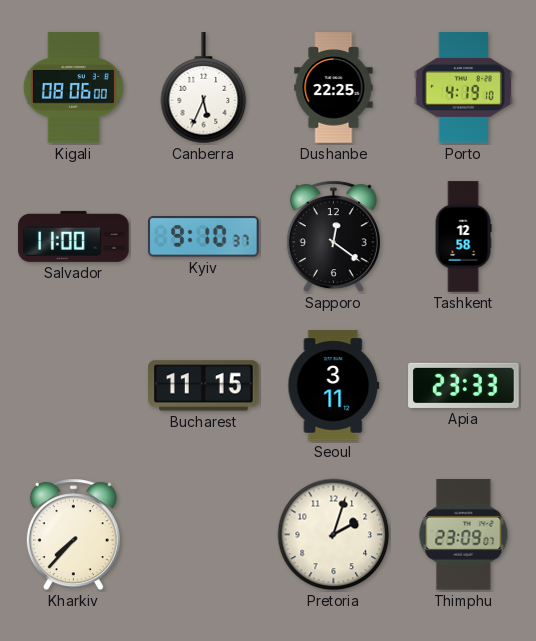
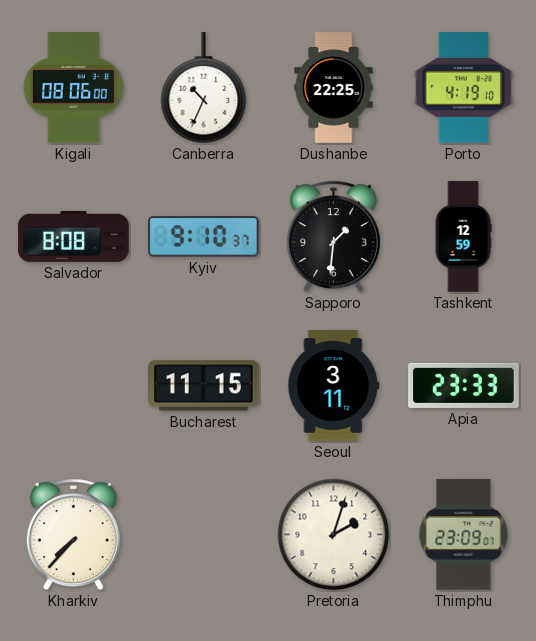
Canberra: 5:34 -> 10:34 (204, 88)
Salvador: 11:00 -> 8:08 (74, 236)
Sapporo: 12:21 -> 1:31 (333, 237)
Tashkent: 12:58 -> 12:59 (463, 237)
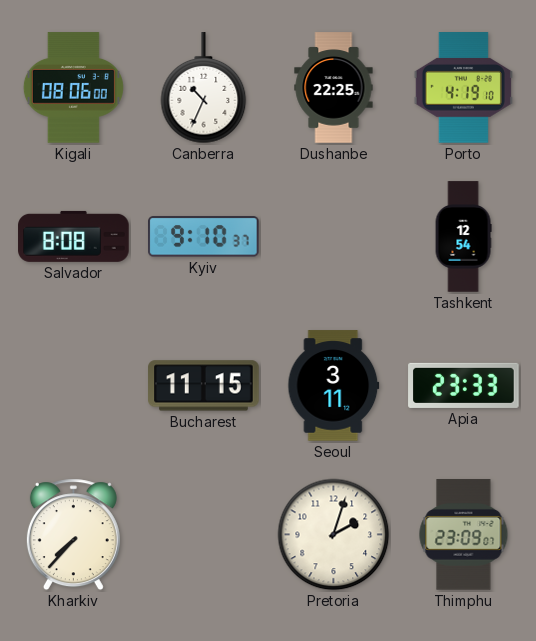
Sapporo: 1:31 -> none (333, 237)
Tashkent: 12:59 -> 12:54 (463, 237)
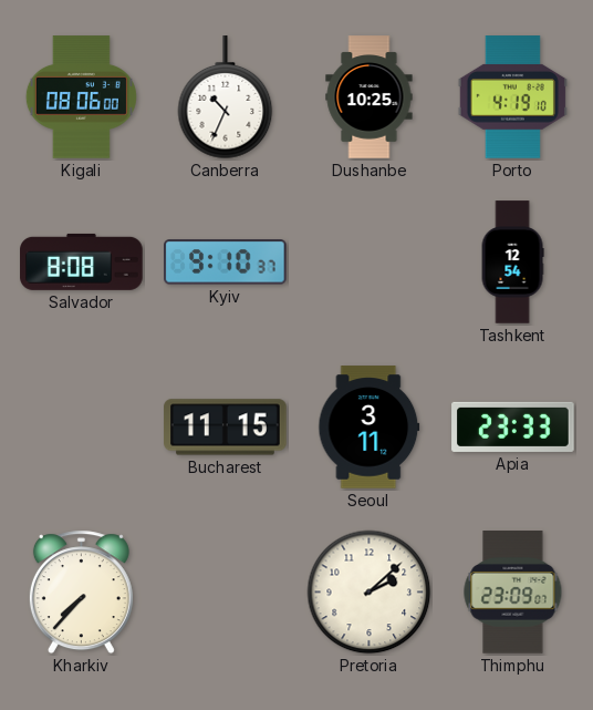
Dushanbe: 22:25 -> 10:25 (370, 97)
Pretoria: 2:03 -> 2:08 (370, 593)
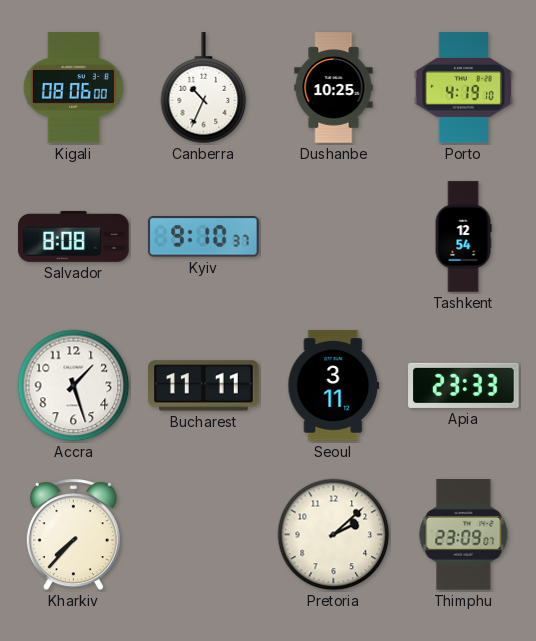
Accra: none -> 1:27 (74, 386)
Bucharest: 11:15 -> 11:11 (204, 386)
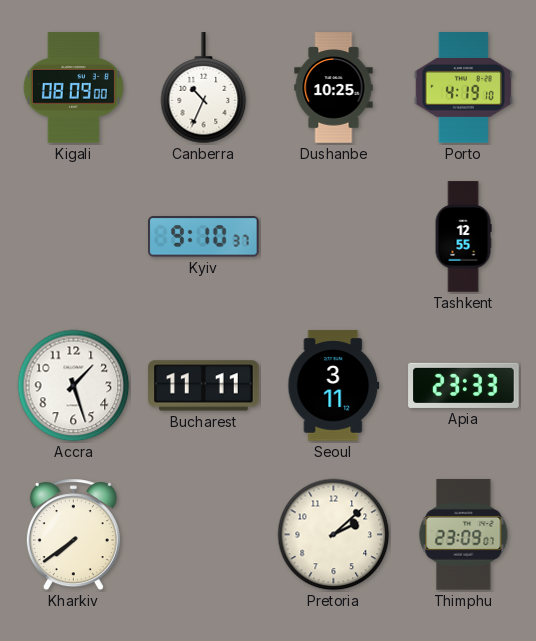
Kigali: 08:06 -> 08:09 (73, 88)
Salvador: 8:08 -> none (74, 236)
Tashkent: 12:54 -> 12:55 (463, 237)
Kharkiv: 7:37 -> 7:39 (73, 535)
